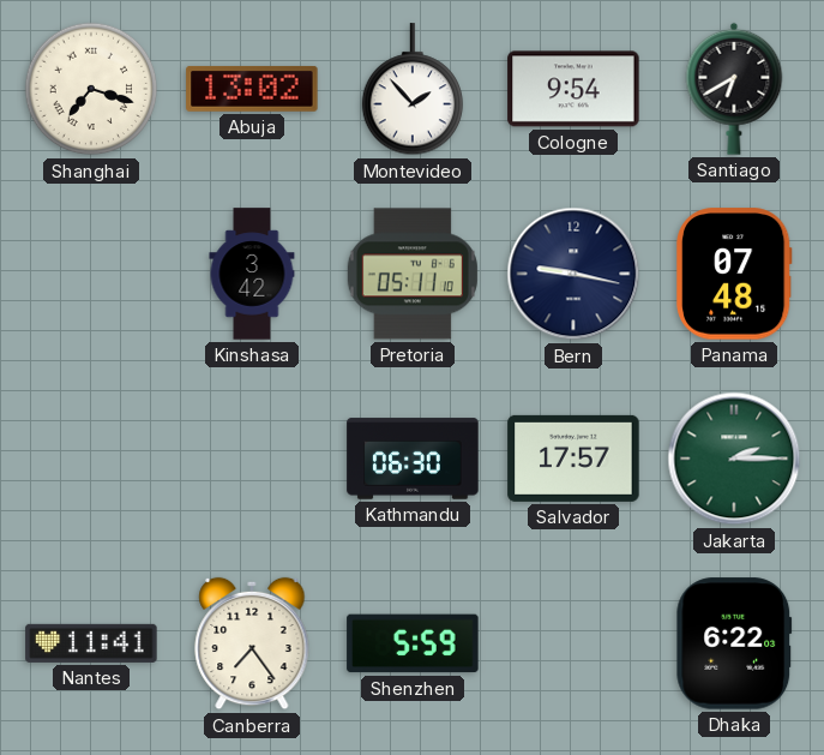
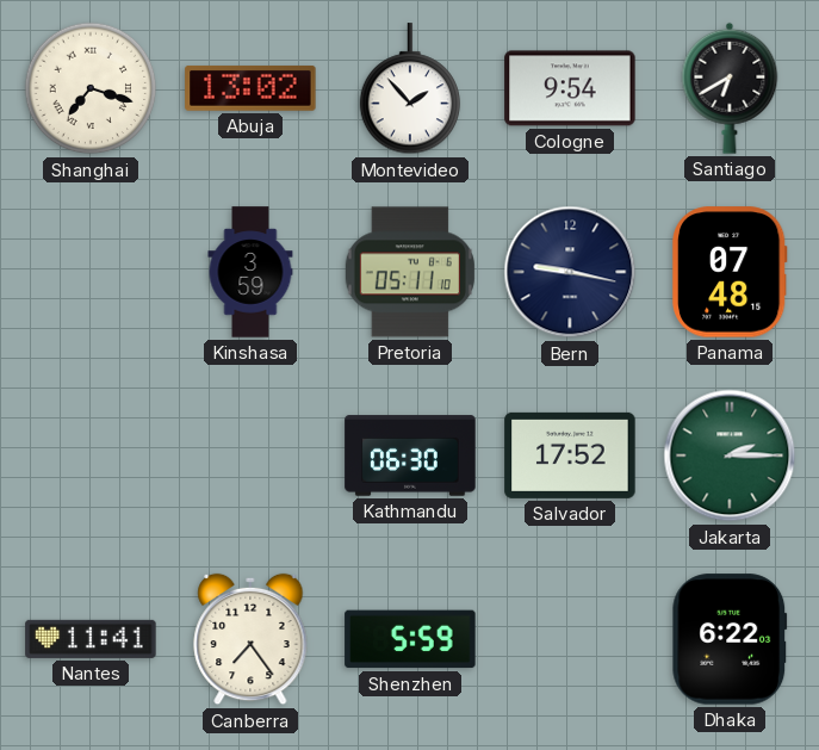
Kinshasa: 3:42 -> 3:59 (250, 272)
Salvador: 17:57 -> 17:52 (570, 455)
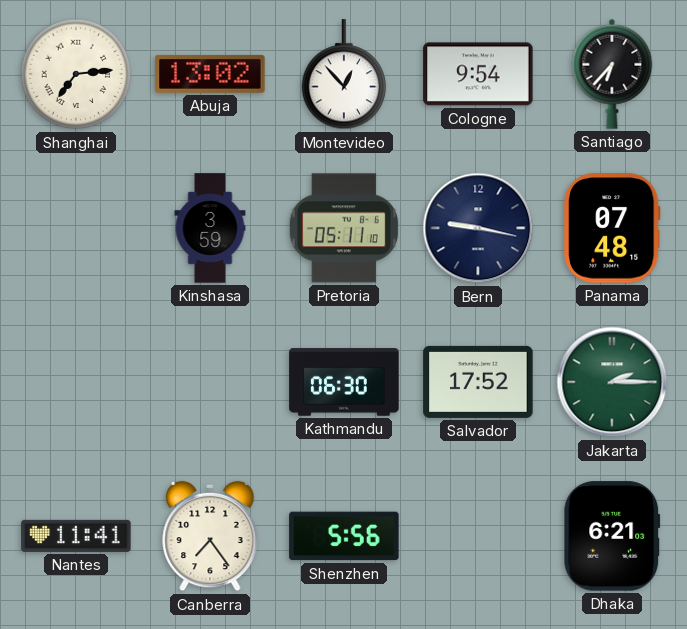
Shanghai: 7:18 -> 7:14 (76, 74)
Montevideo: 1:53 -> 12:53 (344, 75)
Santiago: 6:40 -> 6:37 (612, 74)
Shenzhen: 5:59 -> 5:56 (344, 536)
Dhaka: 6:22 -> 6:21 (612, 536)
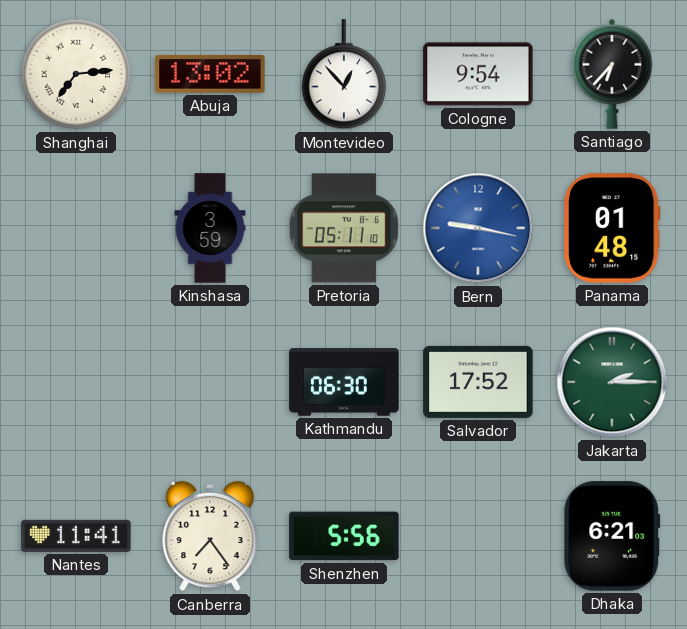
Bern dial: navy -> blue (478, 228)
Panama: 07:48 -> 01:48 (612, 228)
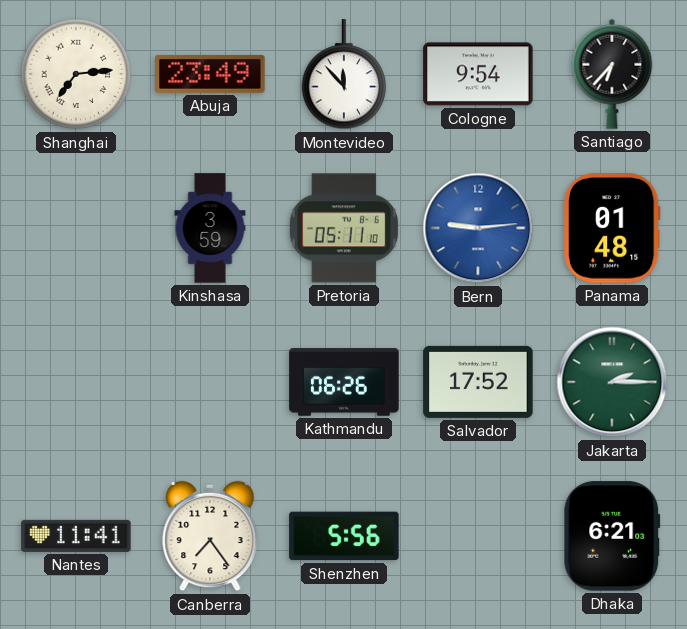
Abuja: 13:02 -> 23:49 (210, 74)
Montevideo: 12:53 -> 11:53 (344, 75)
Bern: 9:17 -> 9:14 (478, 228)
Kathmandu: 06:30 -> 06:26 (344, 382)
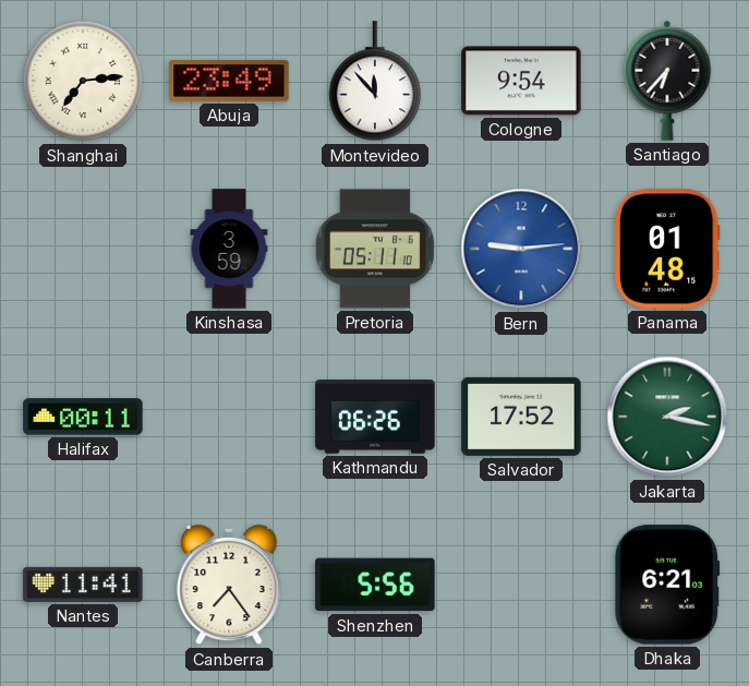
Halifax: none -> 00:11 (83, 417)
Jakarta: 2:15 -> 2:17 (667, 417)
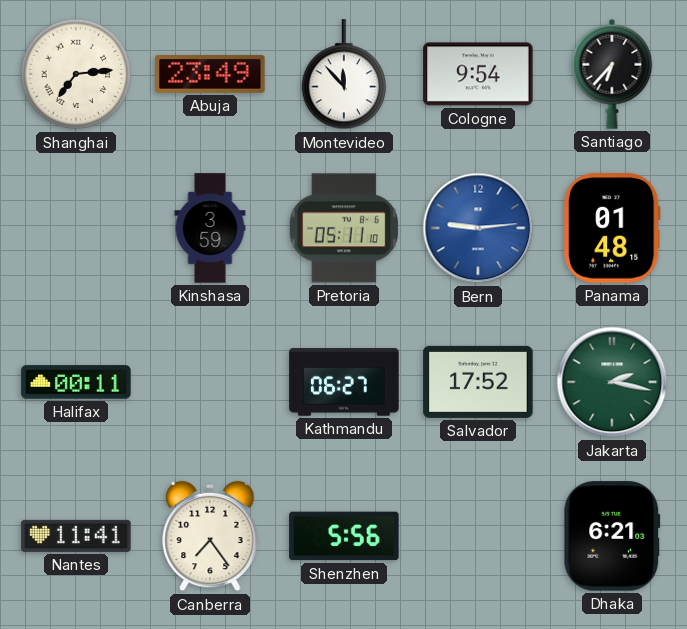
Kathmandu: 06:26 -> 06:27 (344, 382)
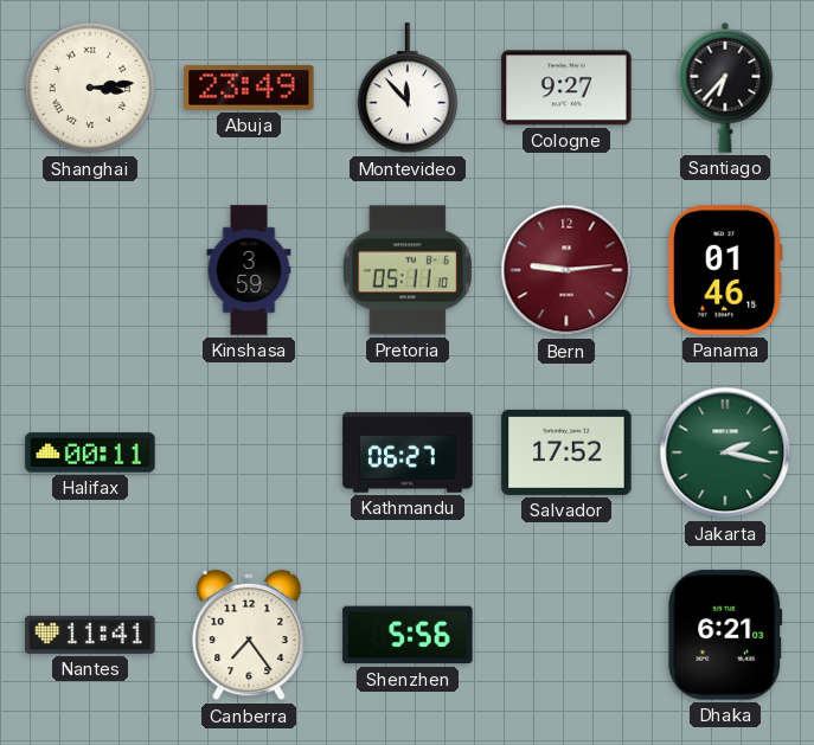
Shanghai: 7:14 -> 3:14 (90, 88)
Cologne: 9:54 -> 9:27 (566, 88)
Bern dial: blue -> burgundy (566, 270)
Panama: 01:48 -> 01:46 (725, 270)
